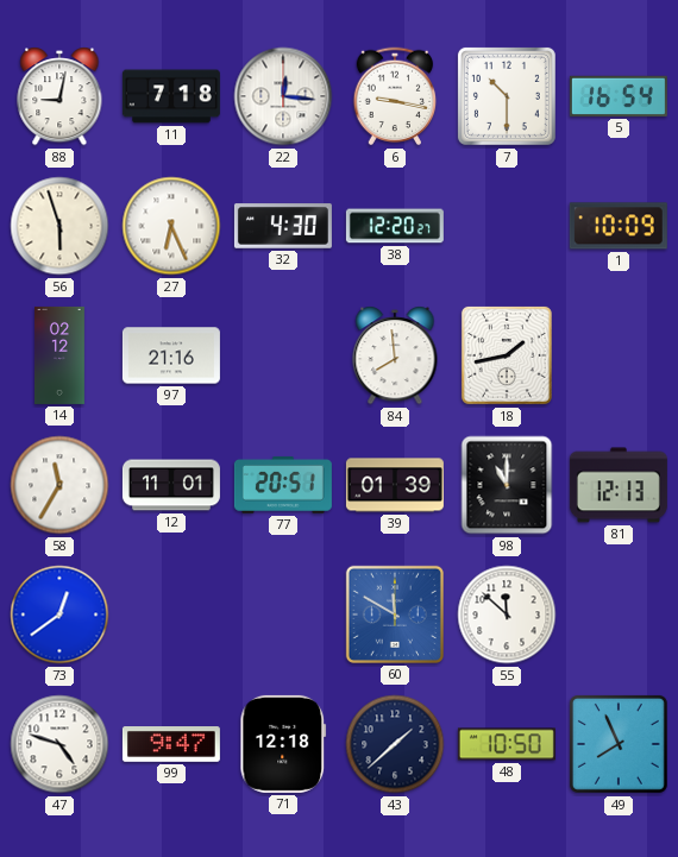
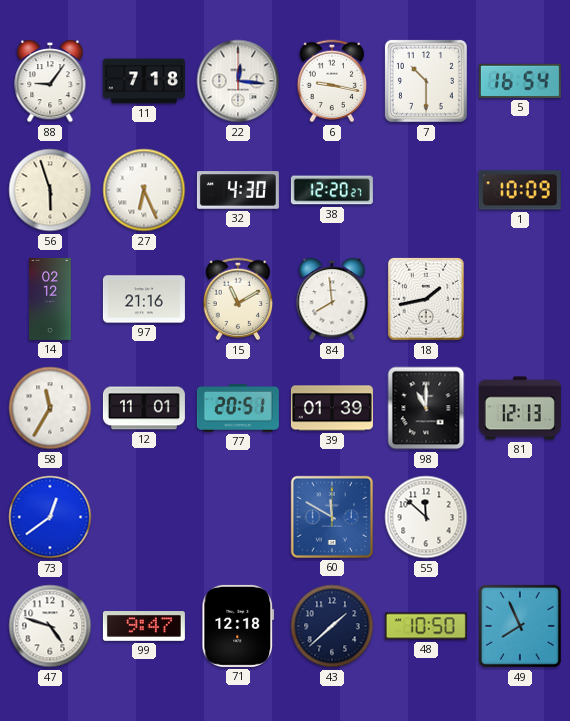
88: 9:02 -> 9:06 (50, 81)
15: none -> 11:10 (238, 299)
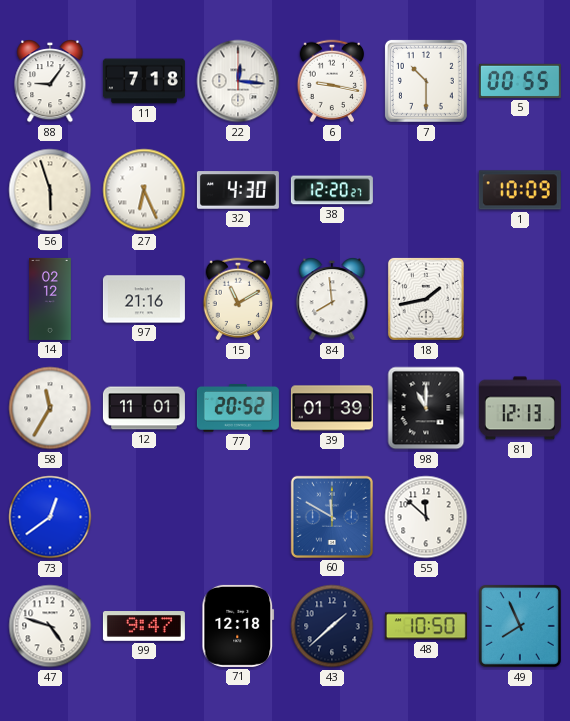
5: 16:54 -> 00:55 (520, 81)
77: 20:51 -> 20:52 (238, 408)
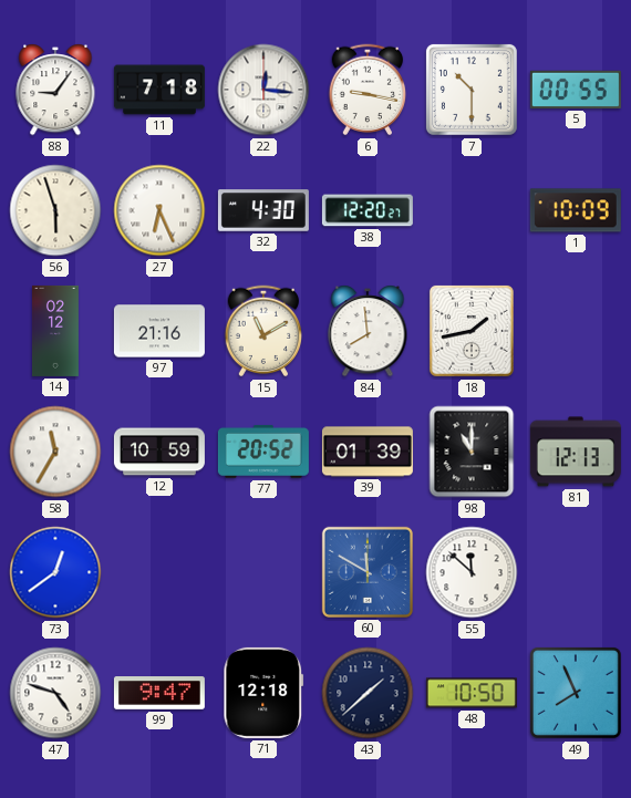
12: 11:01 -> 10:59 (159, 452)
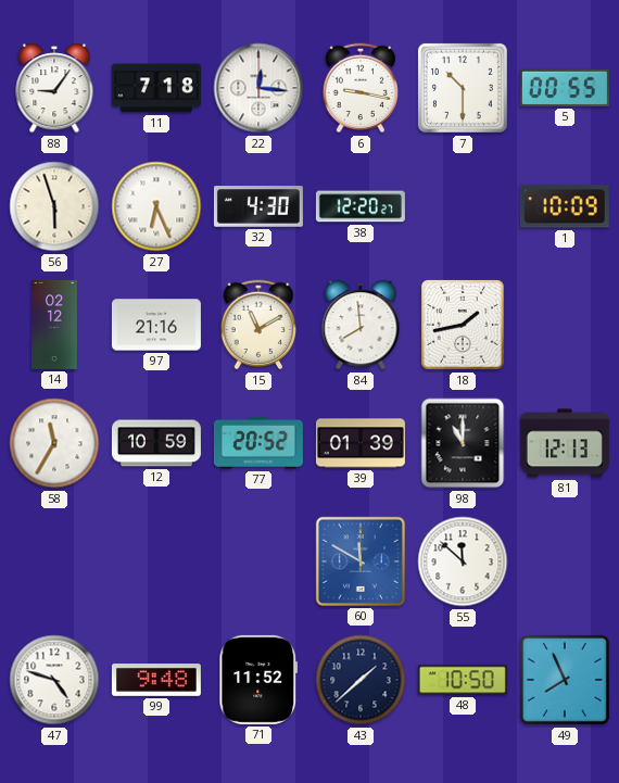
73: 12:39 -> none (55, 572)
99: 9:47 -> 9:48 (156, 681)
71: 12:18 -> 11:52 (258, 680)
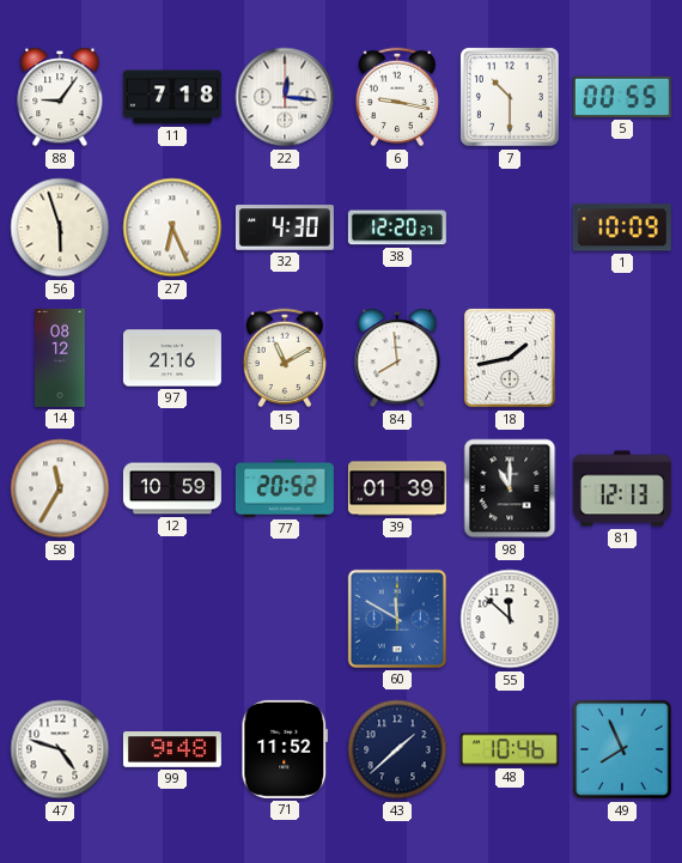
14: 02:12 -> 08:12 (61, 358)
48: 10:50 -> 10:46 (510, 749)
